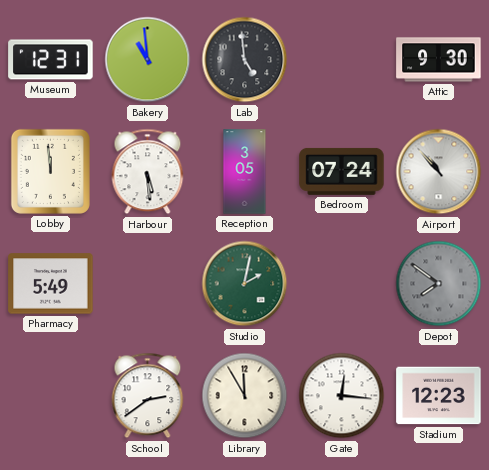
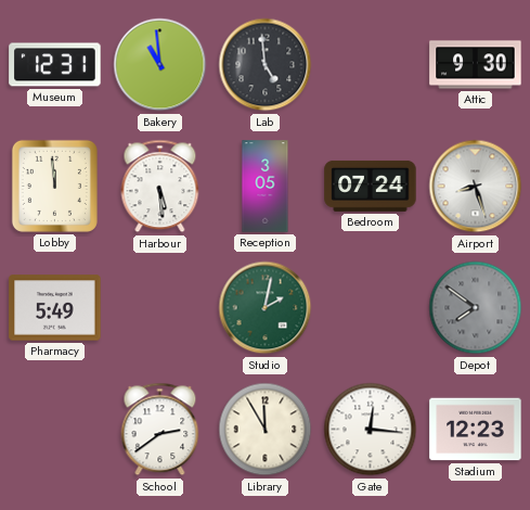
Airport: 10:53 -> 8:27 (476, 187)
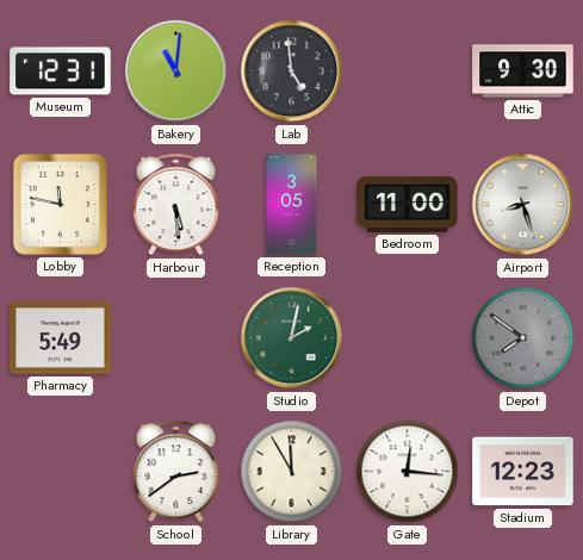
Bakery: 10:59 -> 11:01 (176, 71)
Lobby: 11:59 -> 11:47 (60, 204)
Bedroom: 07:24 -> 11:00 (408, 204)
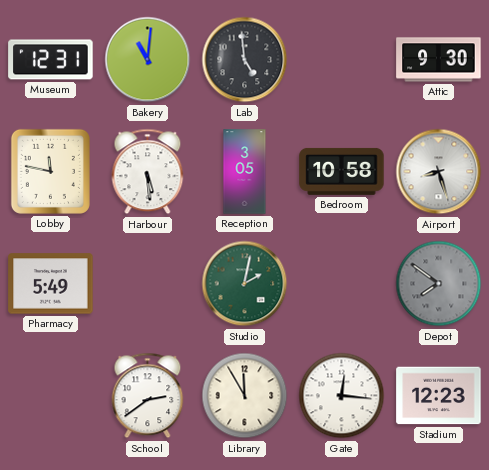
Bedroom: 11:00 -> 10:58 (342, 171)
